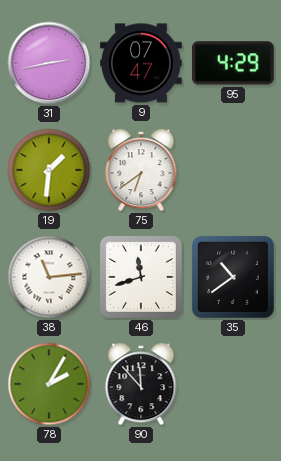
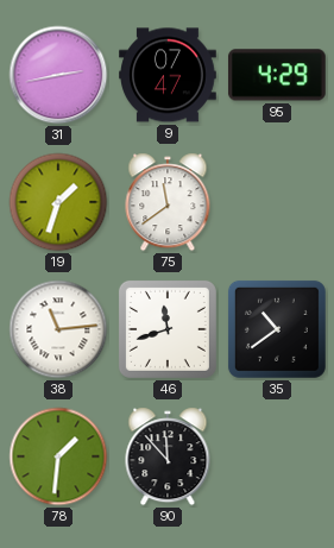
19: 1:31 -> 1:33 (58, 202)
75: 6:39 -> 11:39 (168, 202)
78: 2:05 -> 1:31 (58, 456)
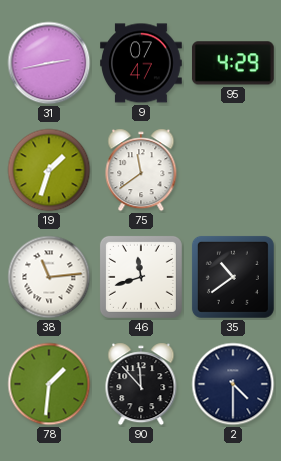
2: none -> 4:30 (233, 384)
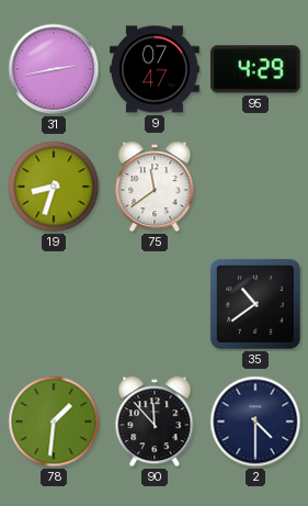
19: 1:33 -> 8:33 (54, 187)
38: 11:14 -> none (49, 277)
46: 11:42 -> none (141, 277)
